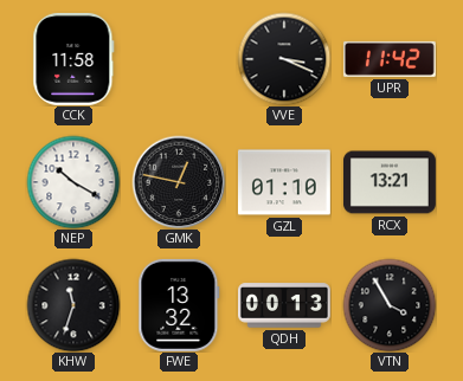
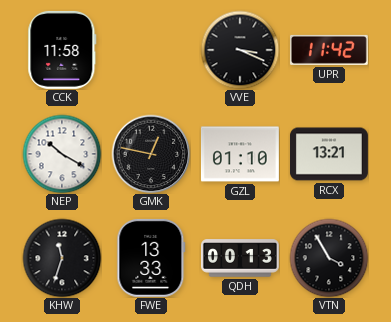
FWE: 13:32 -> 13:33 (151, 258)
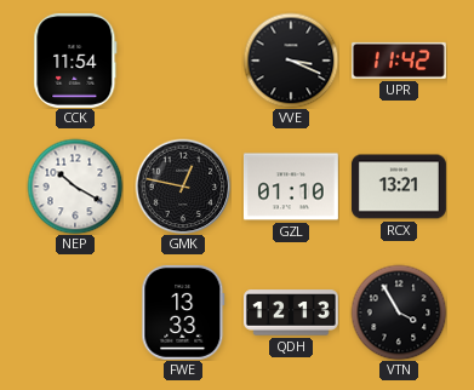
CCK: 11:58 -> 11:54 (75, 61)
KHW: 11:33 -> none (62, 258)
QDH: 00:13 -> 12:13 (292, 312)
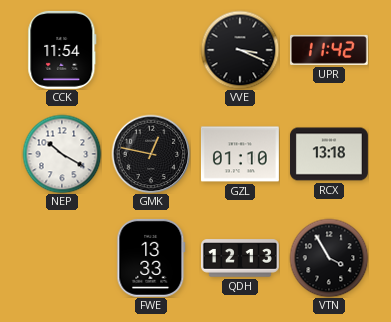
RCX: 13:21 -> 13:18 (329, 154)
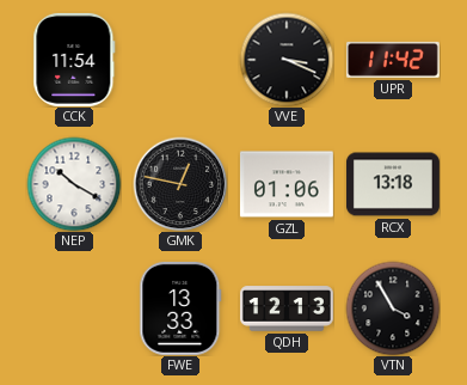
GZL: 01:10 -> 01:06 (287, 184)
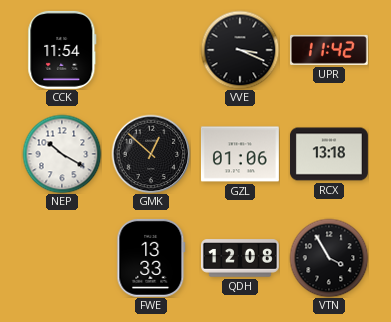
GMK: 12:47 -> 12:52 (151, 154)
QDH: 12:13 -> 12:08 (241, 258)
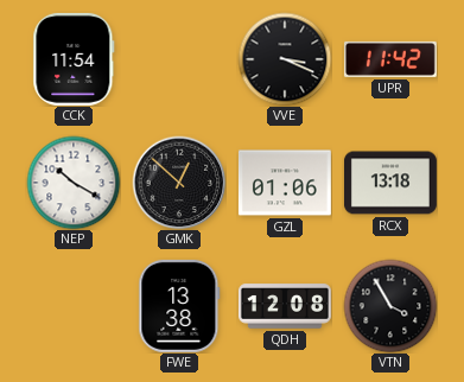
FWE: 13:33 -> 13:38 (179, 306)
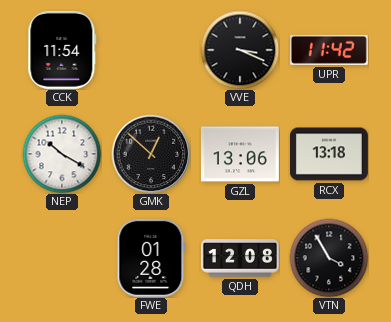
GZL: 01:06 -> 13:06 (240, 154)
FWE: 13:38 -> 01:28 (151, 258)
